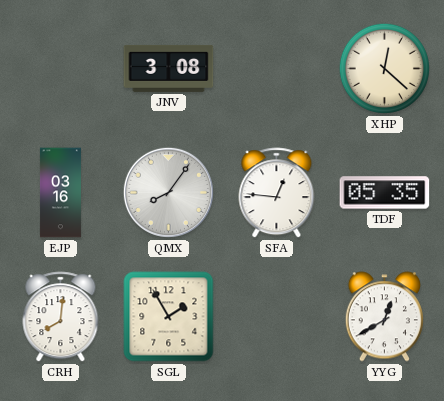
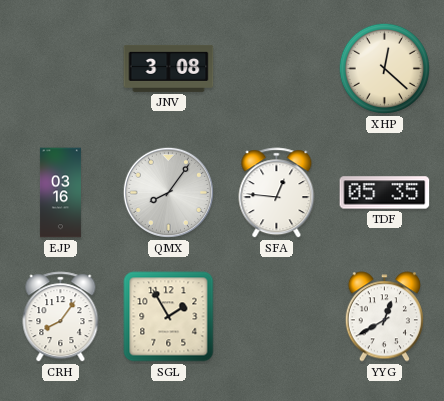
CRH: 8:01 -> 8:06 (61, 317)
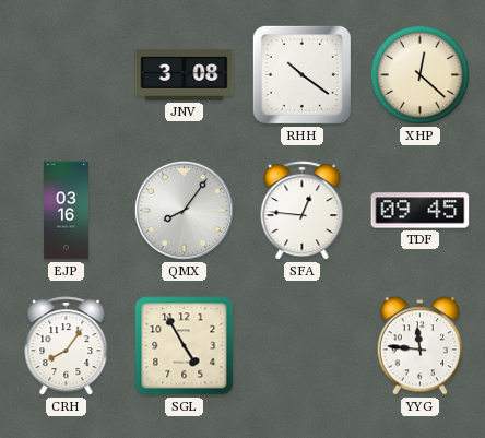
RHH: none -> 10:21 (301, 74)
TDF: 05:35 -> 09:45 (421, 211)
SGL: 1:55 -> 4:55 (185, 346)
YYG: 12:40 -> 11:46 (419, 346)
